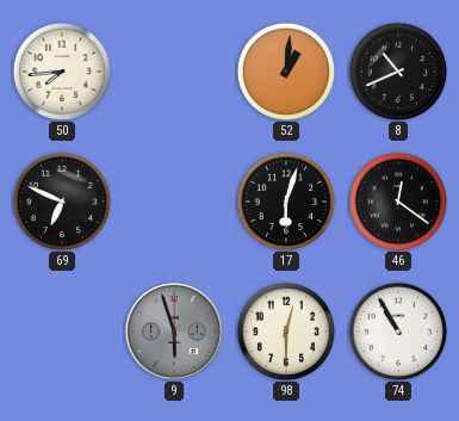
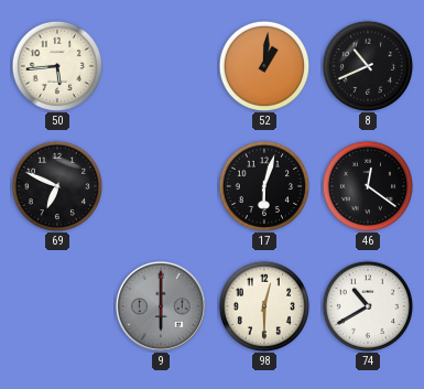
50: 7:44 -> 5:44 (56, 65)
9: 5:57 -> 6:00 (161, 306)
74: 10:55 -> 10:40 (367, 305)
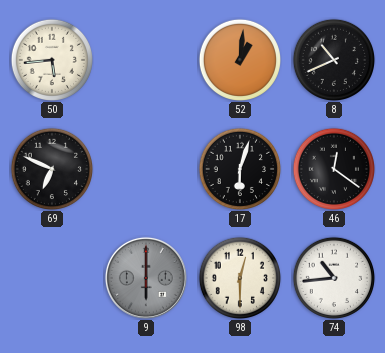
74: 10:40 -> 10:44 (333, 277)
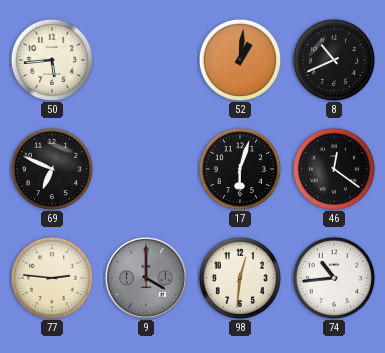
77: none -> 2:46 (51, 277)
9: 6:00 -> 4:00 (146, 278)
98: 12:30 -> 12:31 (239, 277)
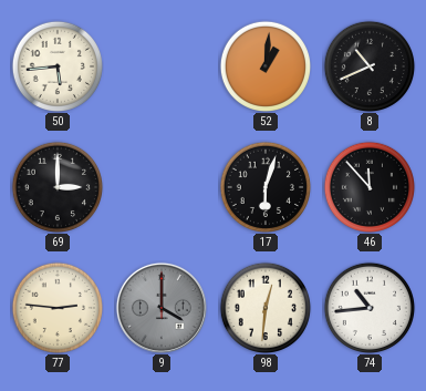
69: 6:49 -> 3:00 (56, 186)
46: 12:21 -> 11:53 (368, 186)
